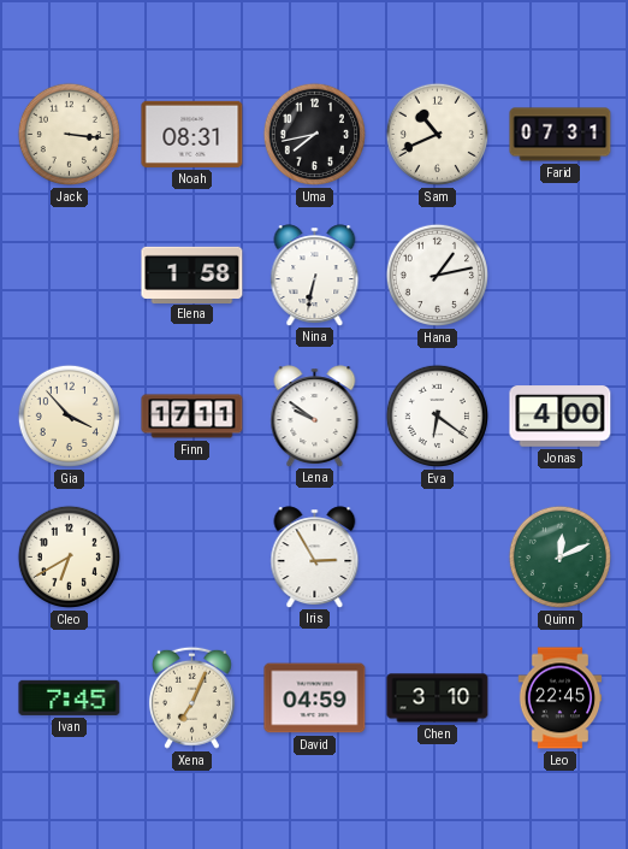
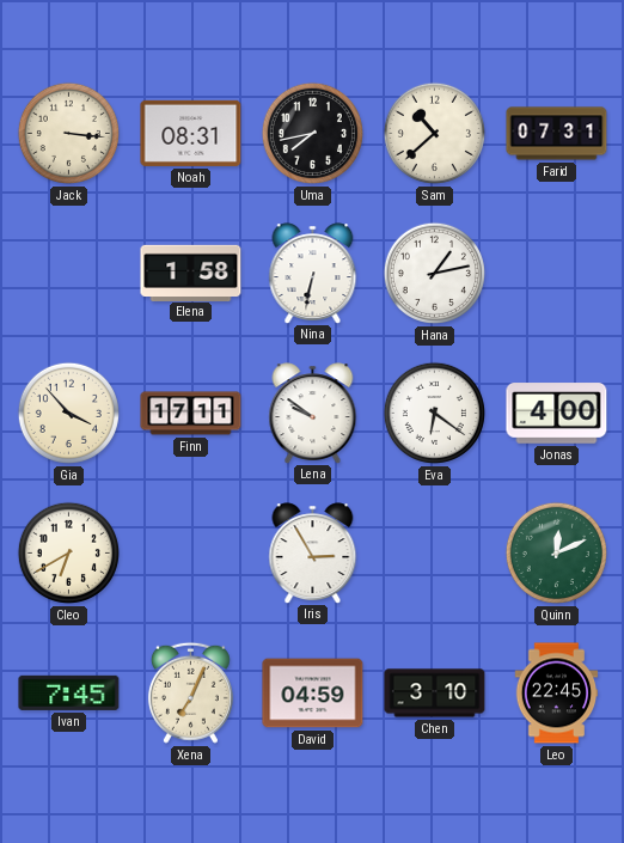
Sam: 10:41 -> 10:38 (434, 133)
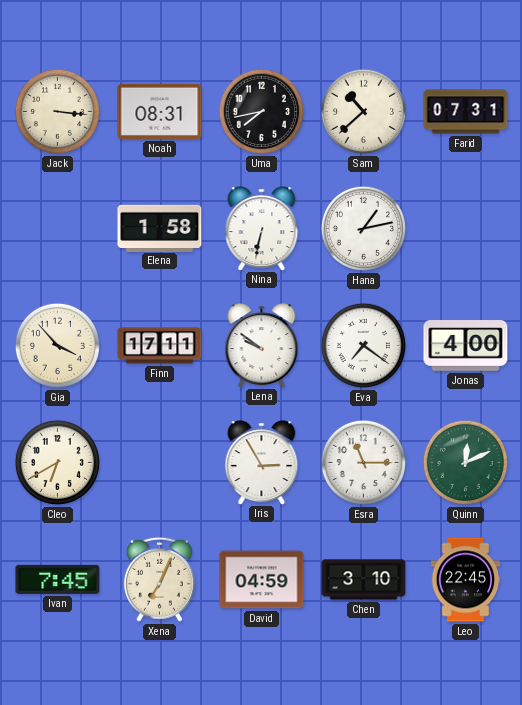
Eva: 6:21 -> 7:21 (363, 345)
Esra: none -> 11:15 (363, 462)
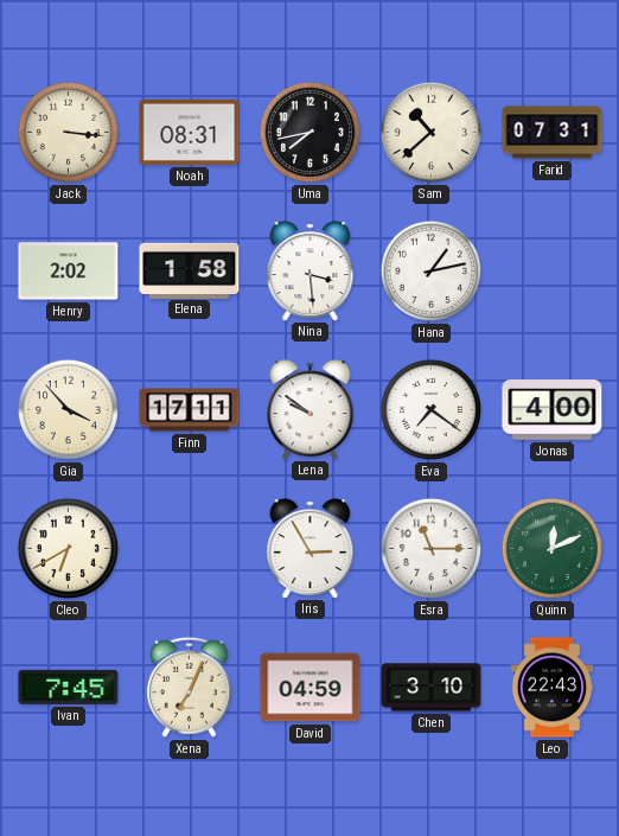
Henry: none -> 2:02 (69, 272)
Nina: 6:32 -> 3:29 (311, 270)
Leo: 22:45 -> 22:43 (553, 688)
